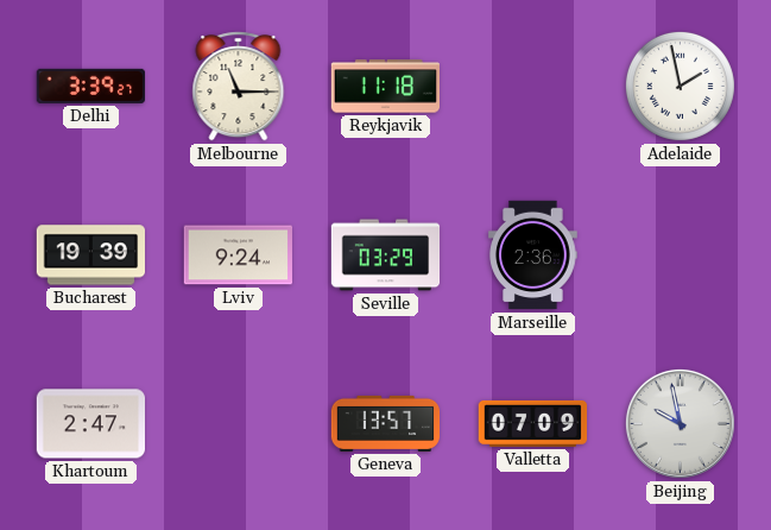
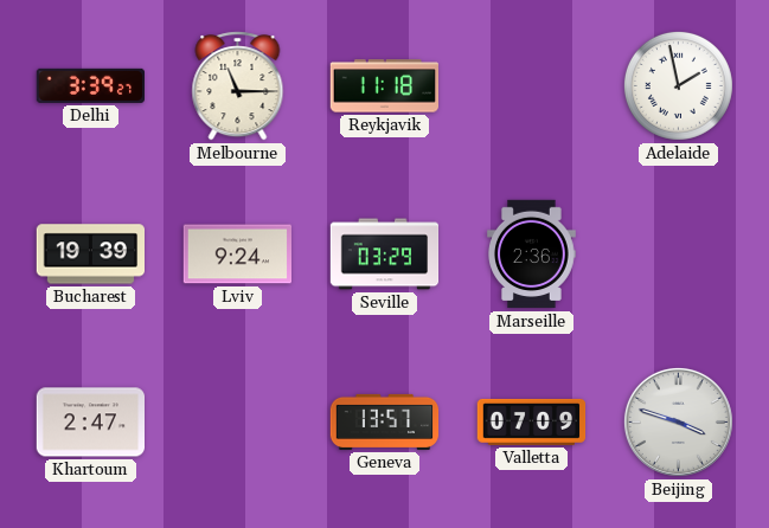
Beijing: 9:58 -> 3:48 (678, 421)
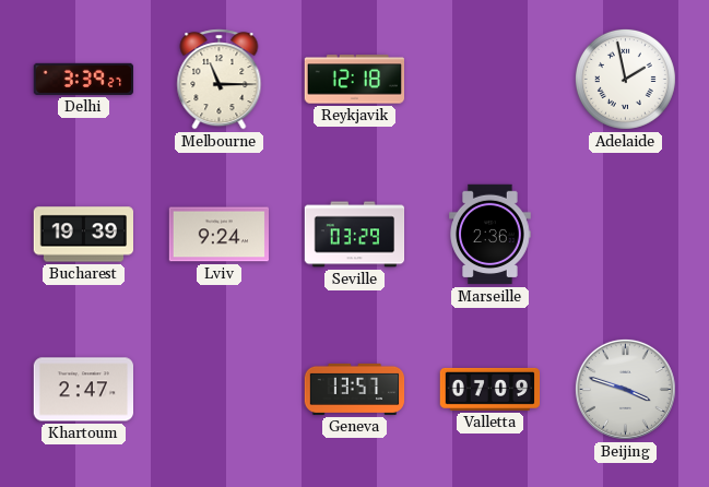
Reykjavik: 11:18 -> 12:18 (354, 80)
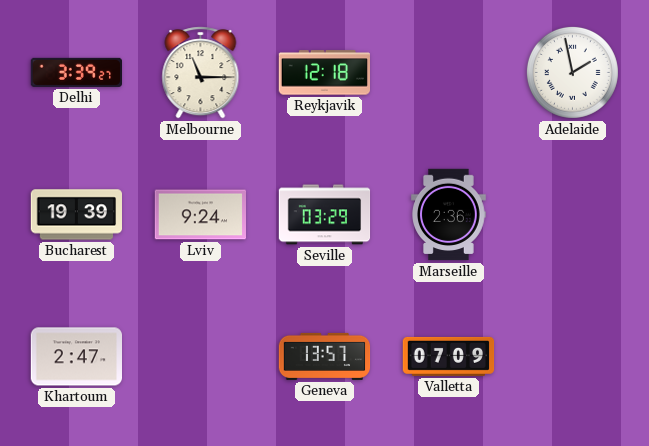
Beijing: 3:48 -> none (625, 389)
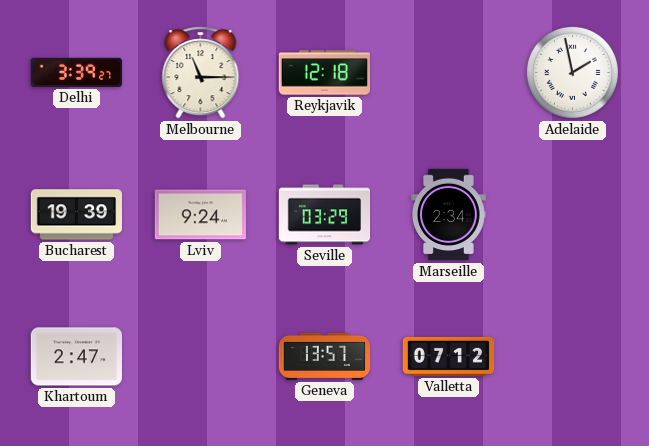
Marseille: 2:36 -> 2:34 (449, 215)
Valletta: 07:09 -> 07:12 (449, 356)
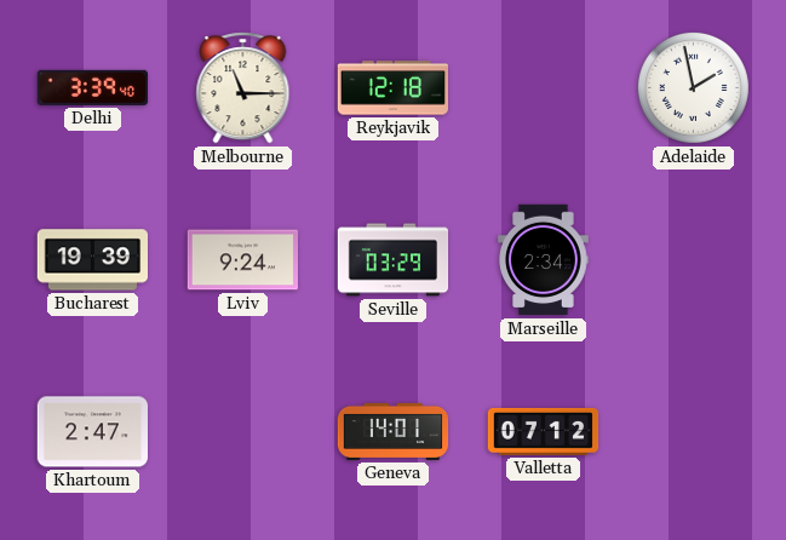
Delhi: 3:39:27 -> 3:39:40 (92, 87)
Geneva: 13:57 -> 14:01 (394, 431)
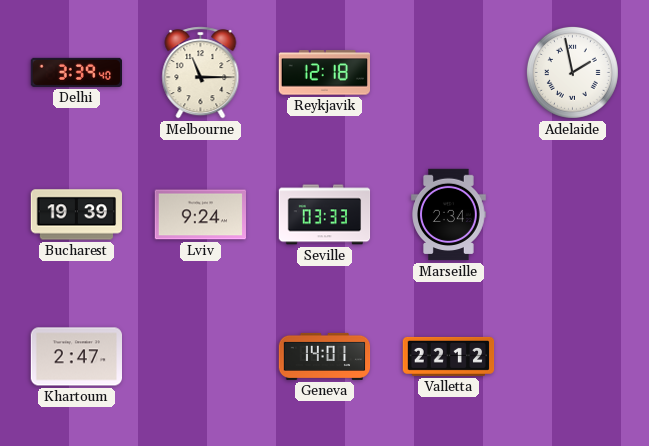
Seville: 03:29 -> 03:33 (325, 215)
Valletta: 07:12 -> 22:12 (449, 356)
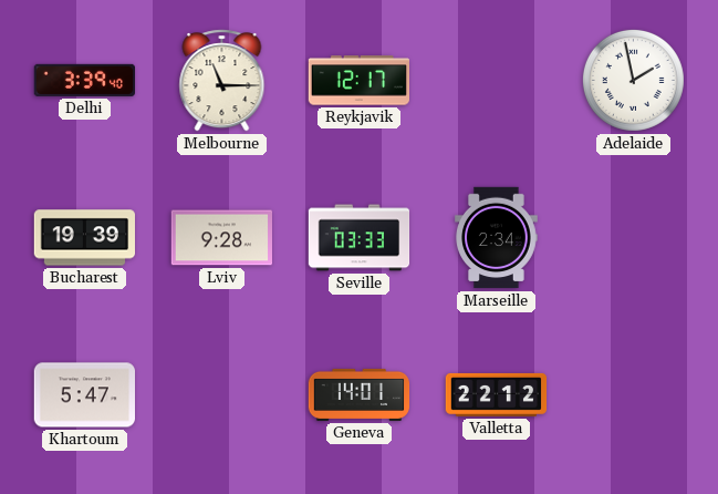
Reykjavik: 12:18 -> 12:17 (358, 81)
Lviv: 9:24 -> 9:28 (221, 238)
Khartoum: 2:47 -> 5:47 (84, 395)
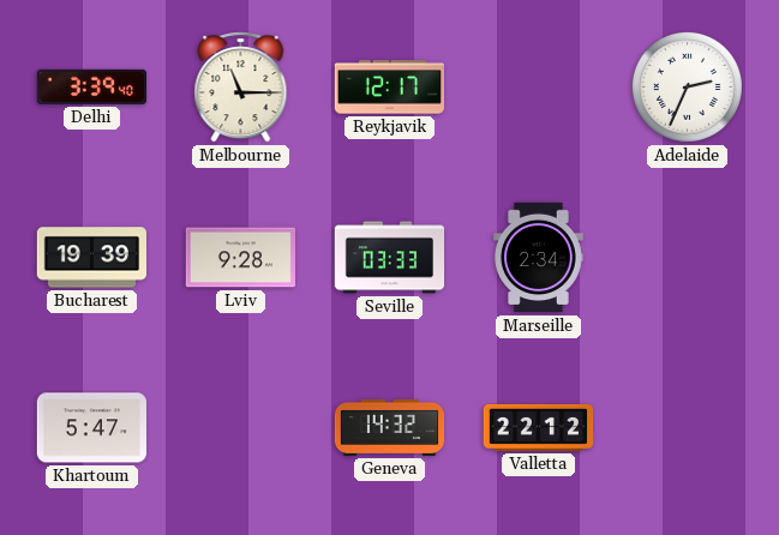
Adelaide: 1:58 -> 2:34 (687, 86)
Geneva: 14:01 -> 14:32 (390, 427)
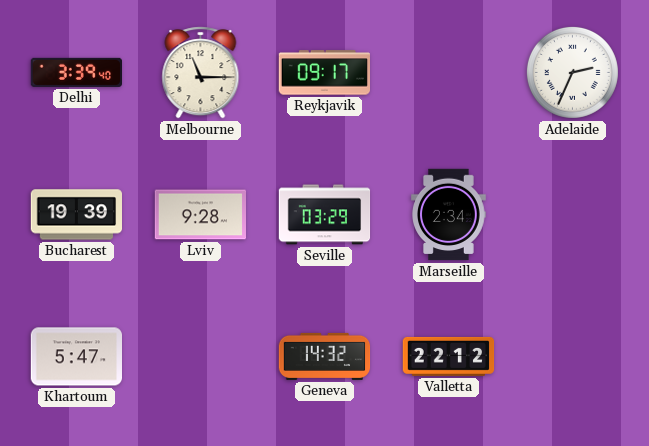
Reykjavik: 12:17 -> 09:17 (324, 73)
Seville: 03:33 -> 03:29 (325, 215)
